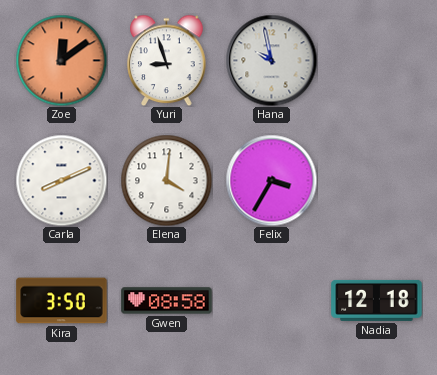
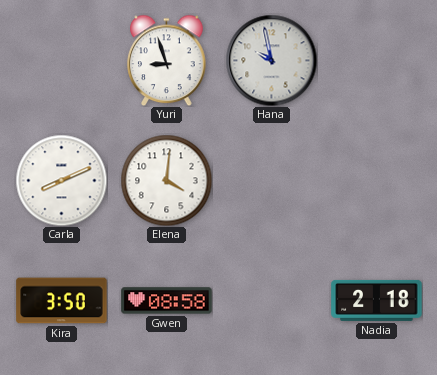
Zoe: 12:09 -> none (61, 60)
Felix: 3:35 -> none (271, 180)
Nadia: 12:18 -> 2:18 (377, 300)
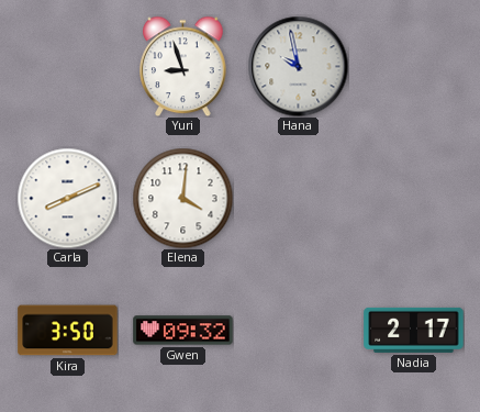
Gwen: 08:58 -> 09:32 (183, 331)
Nadia: 2:18 -> 2:17 (414, 330)
